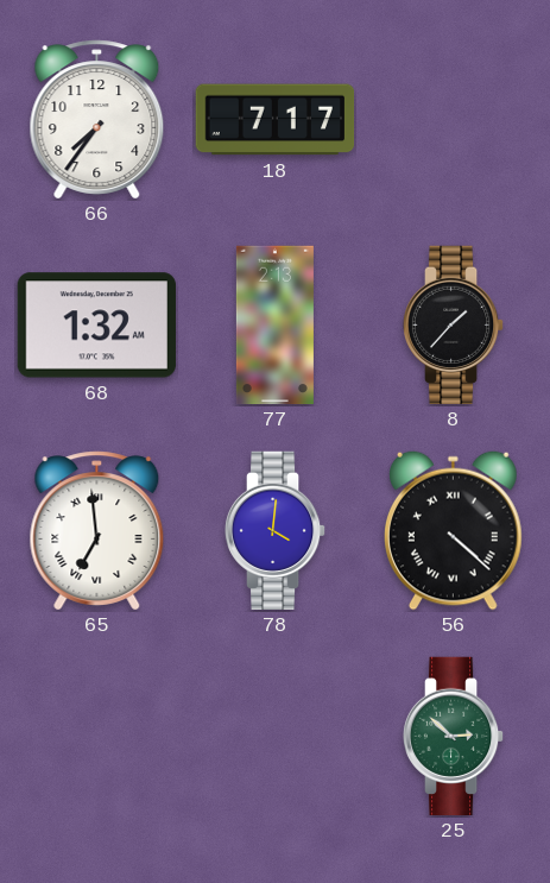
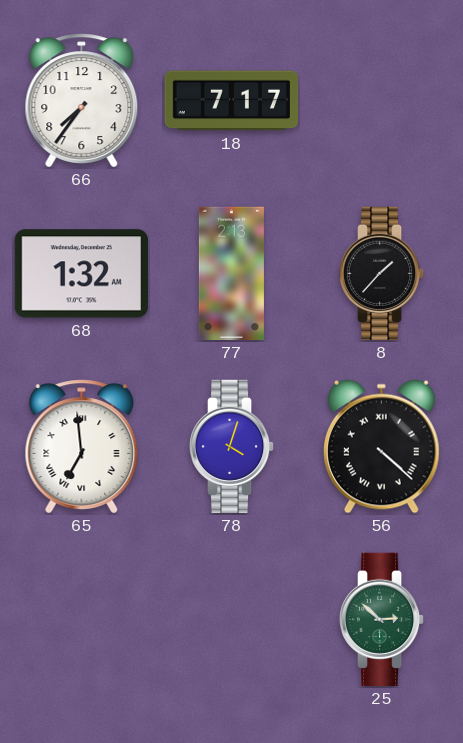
78: 4:01 -> 4:03 (232, 447)
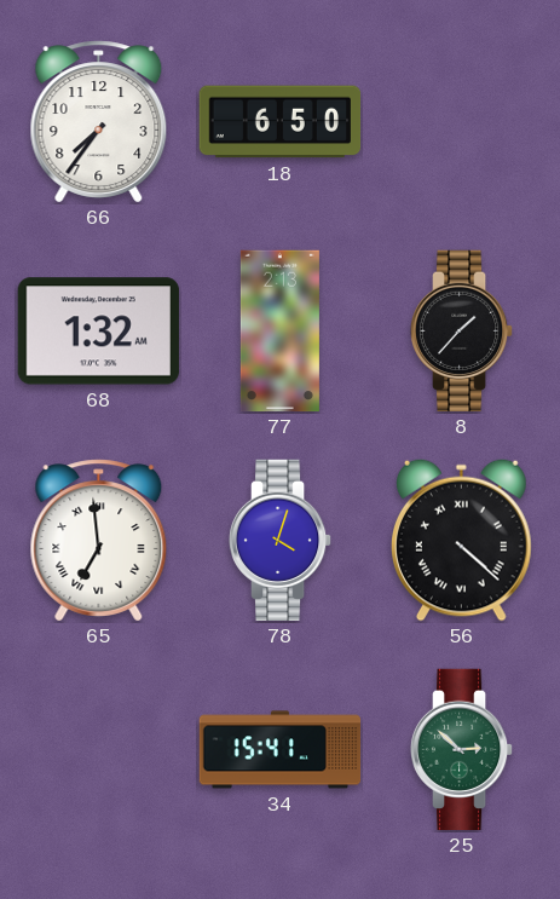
18: 7:17 -> 6:50 (281, 122)
34: none -> 15:41 (281, 750)
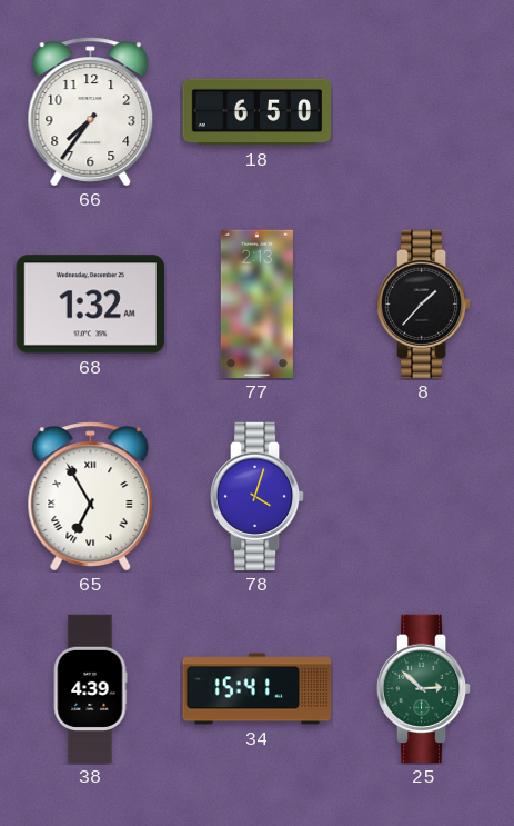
65: 6:59 -> 6:55 (91, 497)
56: 4:22 -> none (462, 540)
38: none -> 4:39 (90, 689)
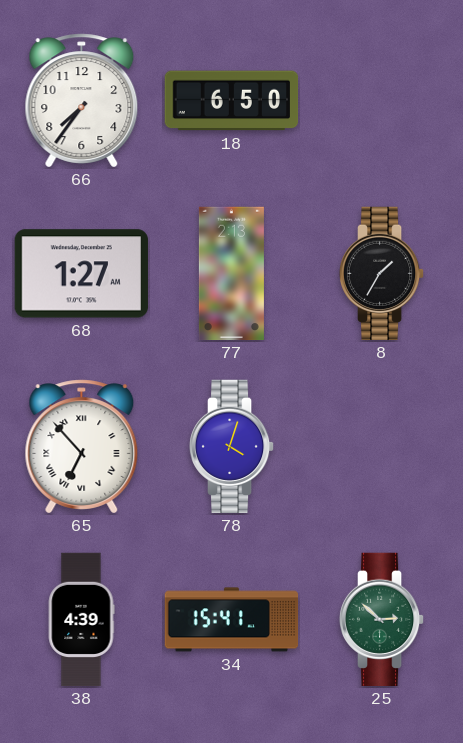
68: 1:32 -> 1:27 (81, 274)
8: 1:37 -> 1:35 (382, 274)
65: 6:55 -> 6:53 (82, 447)
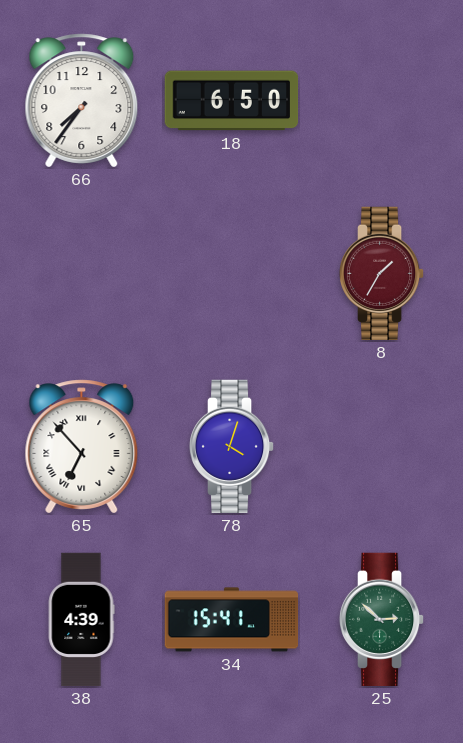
68: 1:27 -> none (81, 274)
77: 2:13 -> none (231, 274)
8 dial: black -> burgundy (382, 274)
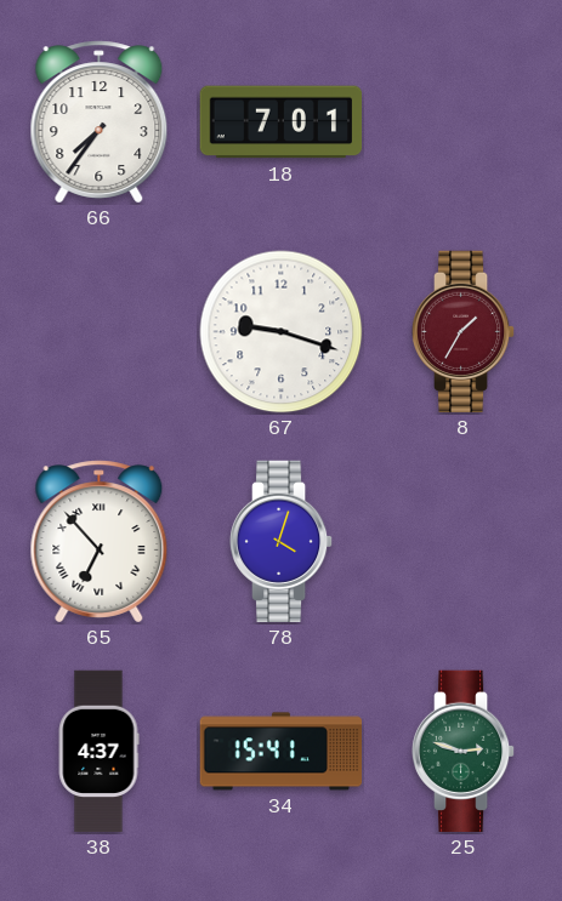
18: 6:50 -> 7:01 (282, 122)
67: none -> 9:18 (282, 332)
38: 4:39 -> 4:37 (98, 752)
25: 2:52 -> 2:48 (464, 752)
